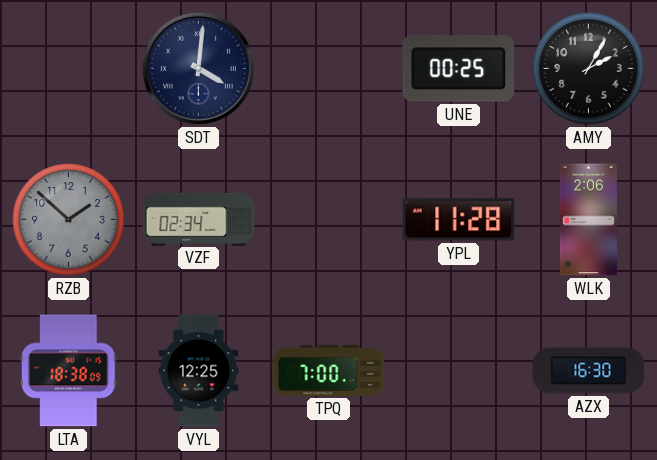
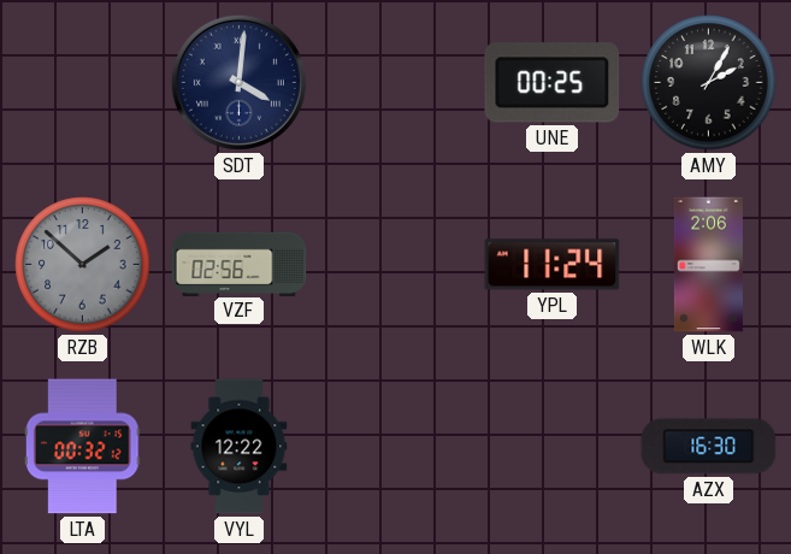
VZF: 02:34 -> 02:56 (240, 264)
YPL: 11:28 -> 11:24 (553, 265)
LTA: 18:38 -> 00:32 (82, 447)
VYL: 12:25 -> 12:22 (240, 447)
TPQ: 7:00 -> none (329, 370)
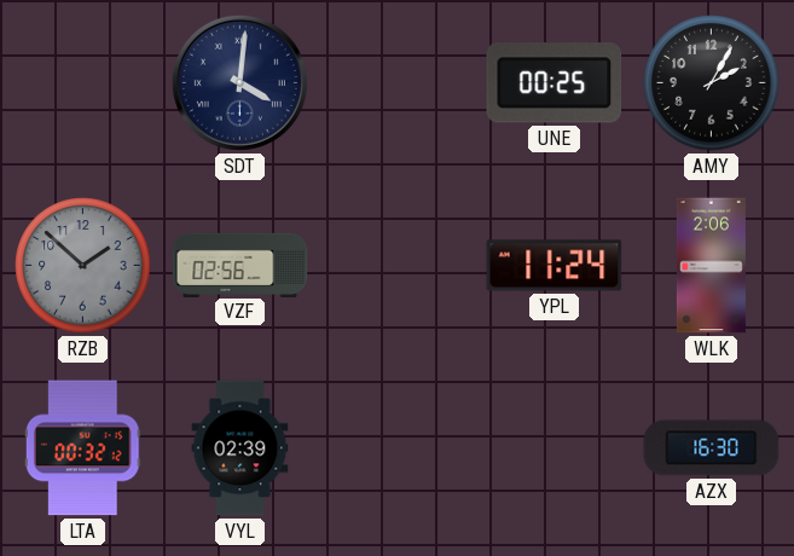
VYL: 12:22 -> 02:39 (240, 448)
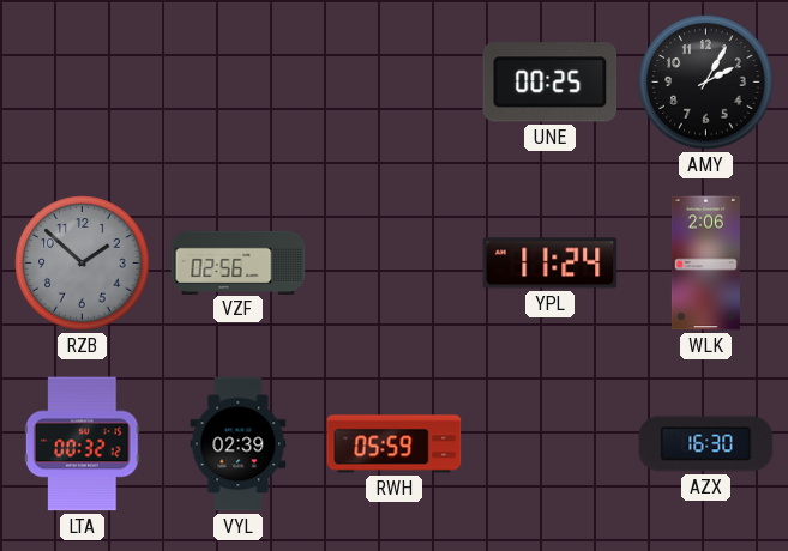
SDT: 4:01 -> none (239, 82)
RWH: none -> 05:59 (395, 444)
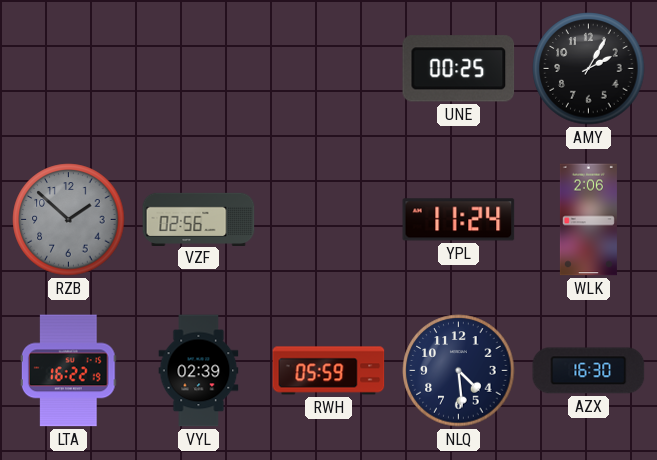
LTA: 00:32 -> 16:22 (68, 371)
NLQ: none -> 4:29 (459, 371)
